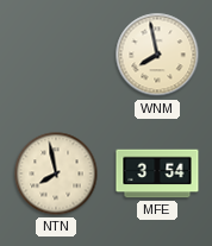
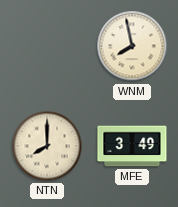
NTN: 7:58 -> 8:00 (47, 146)
MFE: 3:54 -> 3:49 (132, 146)
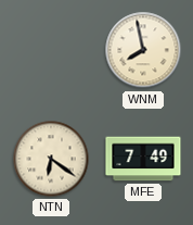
NTN: 8:00 -> 6:21 (51, 159)
MFE: 3:49 -> 7:49 (143, 159)
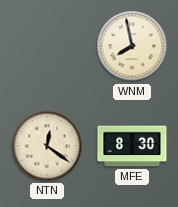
NTN: 6:21 -> 12:21 (47, 146)
MFE: 7:49 -> 8:30 (132, 146)
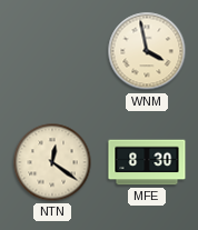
WNM: 7:58 -> 3:58 (147, 51)
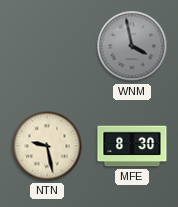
WNM dial: cream -> grey (132, 46)
NTN: 12:21 -> 9:28 (47, 146)
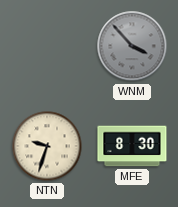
WNM: 3:58 -> 3:53 (132, 46)
NTN: 9:28 -> 9:33 (47, 146)
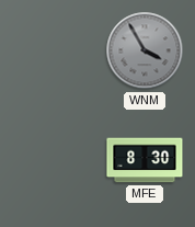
WNM: 3:53 -> 3:55 (145, 50)
NTN: 9:33 -> none (47, 146)
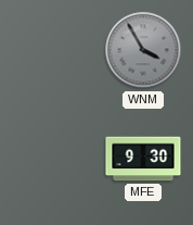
MFE: 8:30 -> 9:30 (143, 159)
